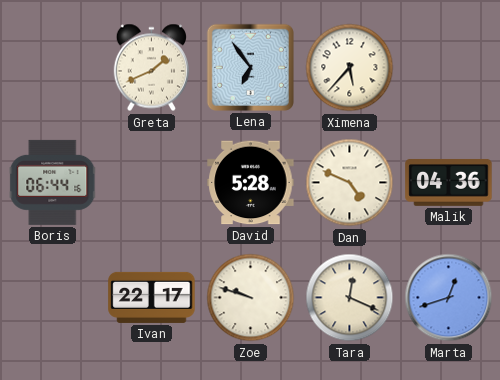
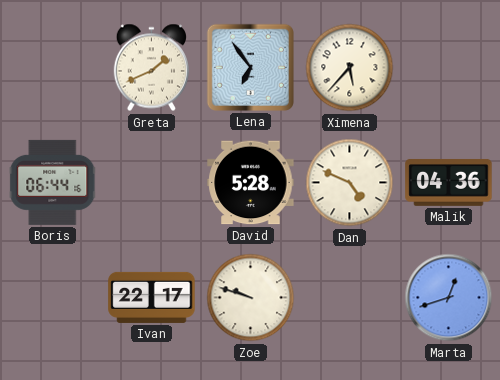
Tara: 12:19 -> none (350, 298)
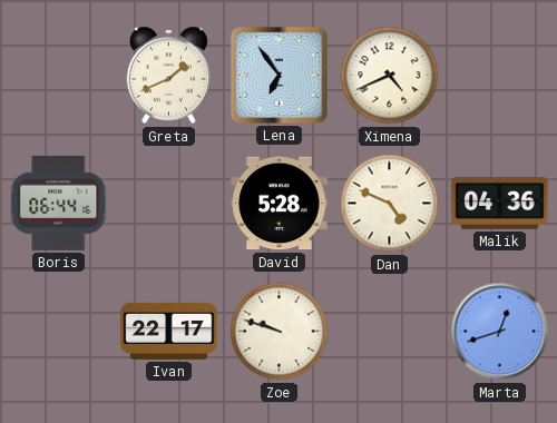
Ximena: 5:37 -> 4:41 (390, 76)
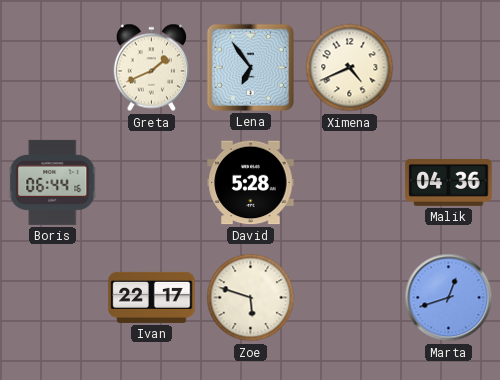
Dan: 4:49 -> none (390, 204)
Zoe: 9:48 -> 5:48 (251, 298)
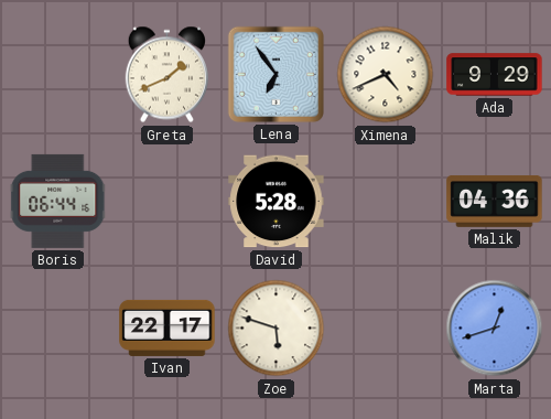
Ada: none -> 9:29 (495, 75)
